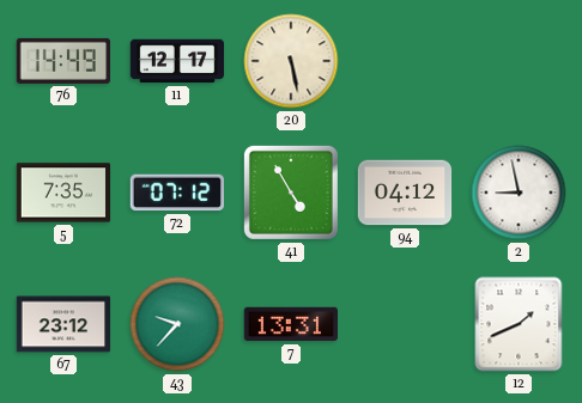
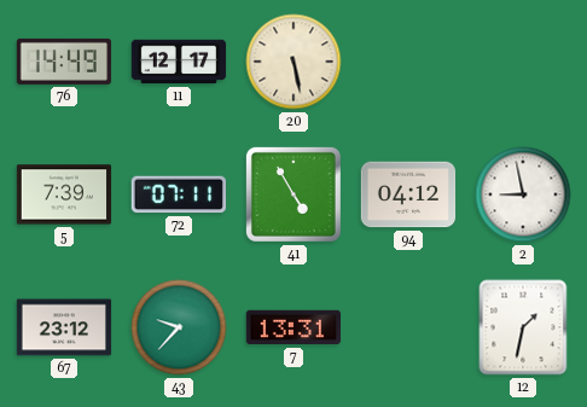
5: 7:35 -> 7:39 (64, 194)
72: 07:12 -> 07:11 (178, 194)
12: 1:41 -> 1:32 (523, 327)
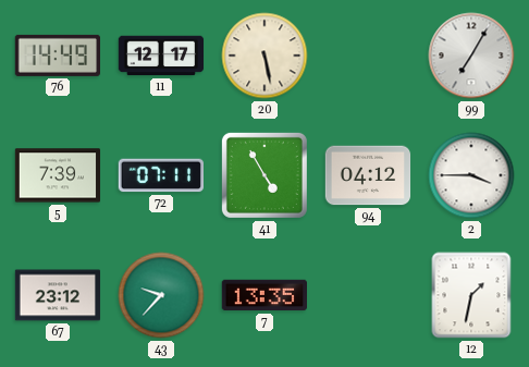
99: none -> 7:05 (471, 56)
2: 8:58 -> 3:45 (471, 175)
7: 13:31 -> 13:35 (263, 295)
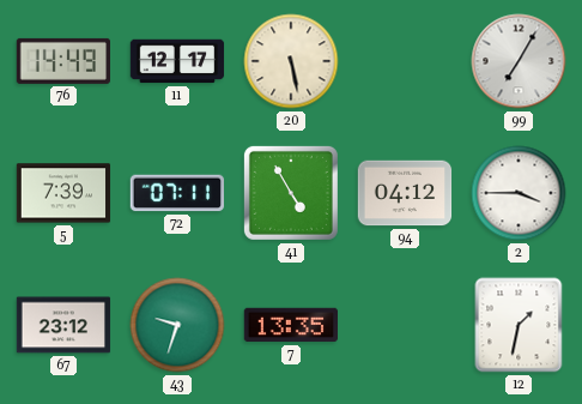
43: 9:37 -> 9:33 (177, 325)
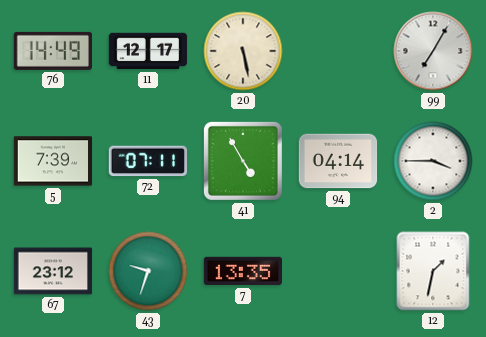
94: 04:12 -> 04:14 (338, 161)
